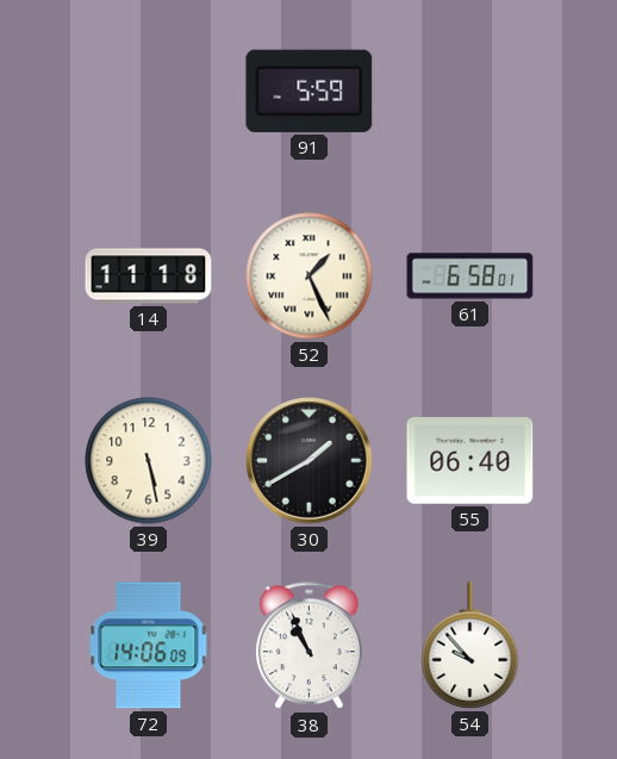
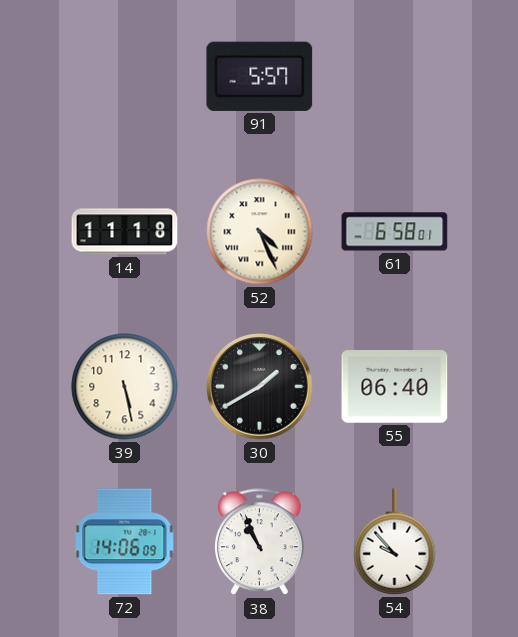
91: 5:59 -> 5:57 (260, 76)
52: 1:26 -> 4:26 (260, 232)
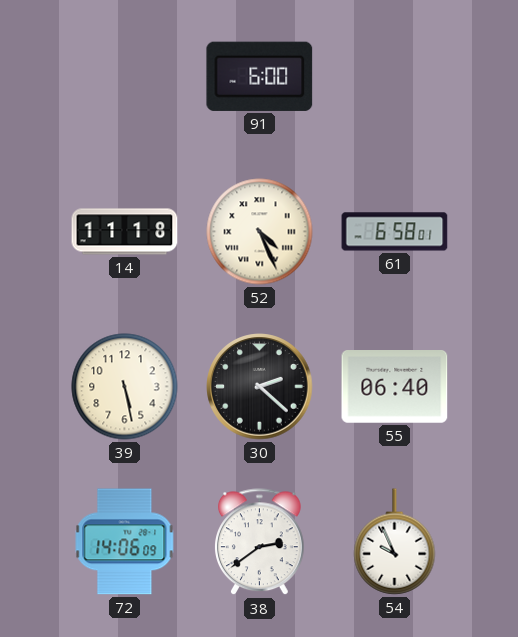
91: 5:57 -> 6:00 (260, 76)
30: 1:40 -> 2:22 (260, 387)
38: 10:56 -> 2:39 (260, 542)
54: 9:53 -> 9:56 (395, 542)
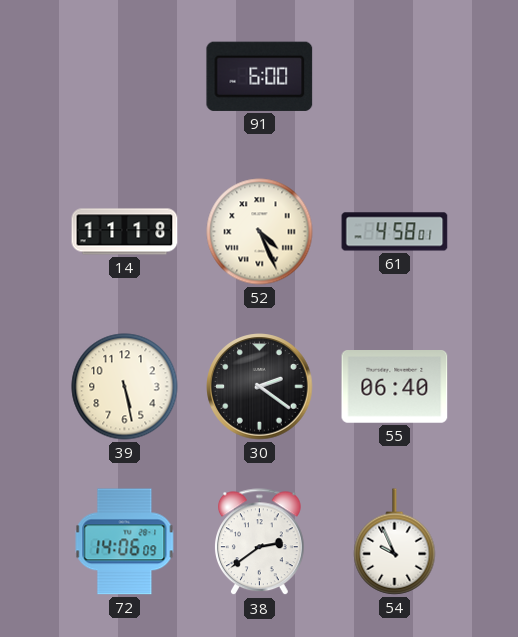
61: 6:58 -> 4:58 (395, 232)
30: 2:22 -> 2:21 (260, 387)
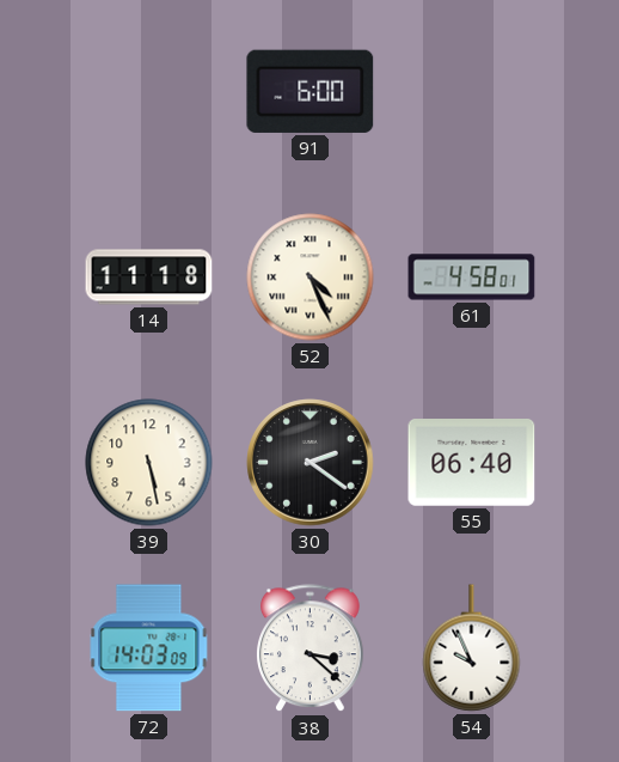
72: 14:06 -> 14:03 (149, 648)
38: 2:39 -> 3:22 (311, 648)
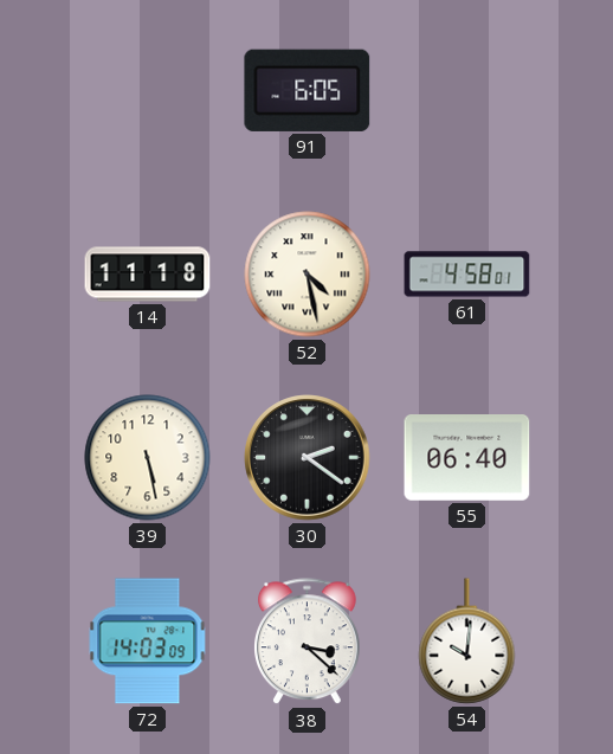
91: 6:00 -> 6:05 (308, 90)
52: 4:26 -> 4:28 (308, 275)
54: 9:56 -> 10:01 (467, 642)
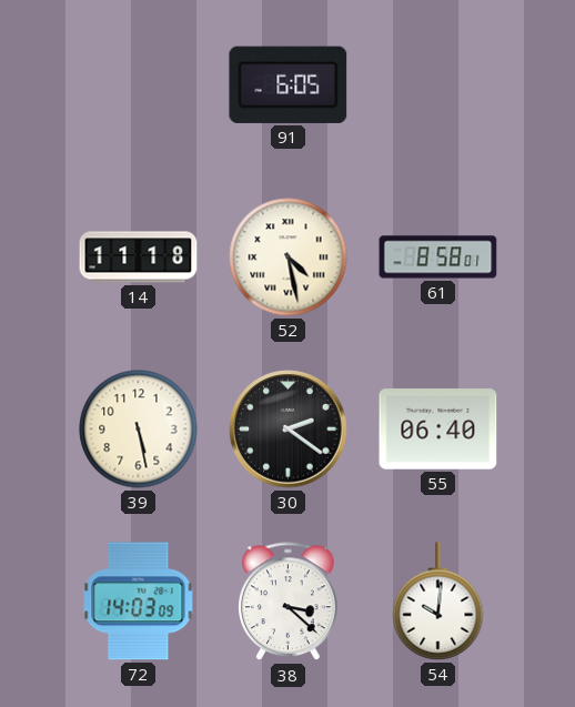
61: 4:58 -> 8:58 (438, 257)
